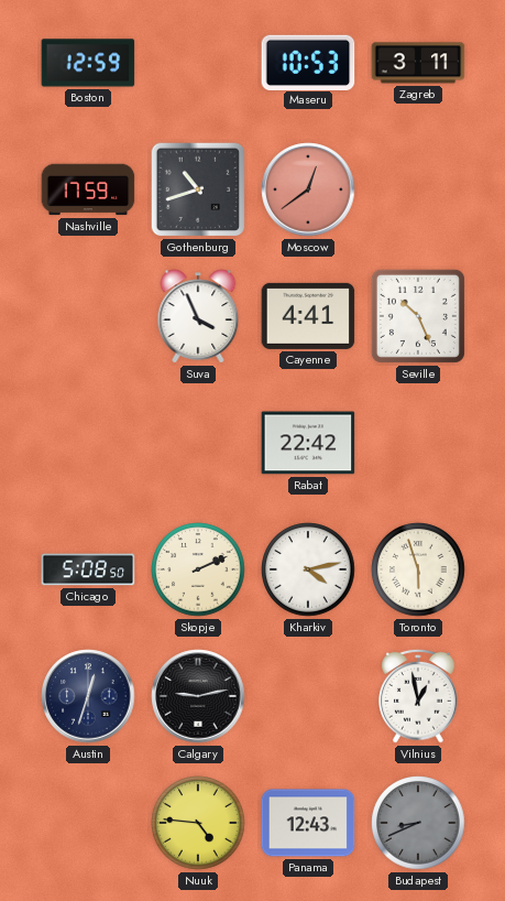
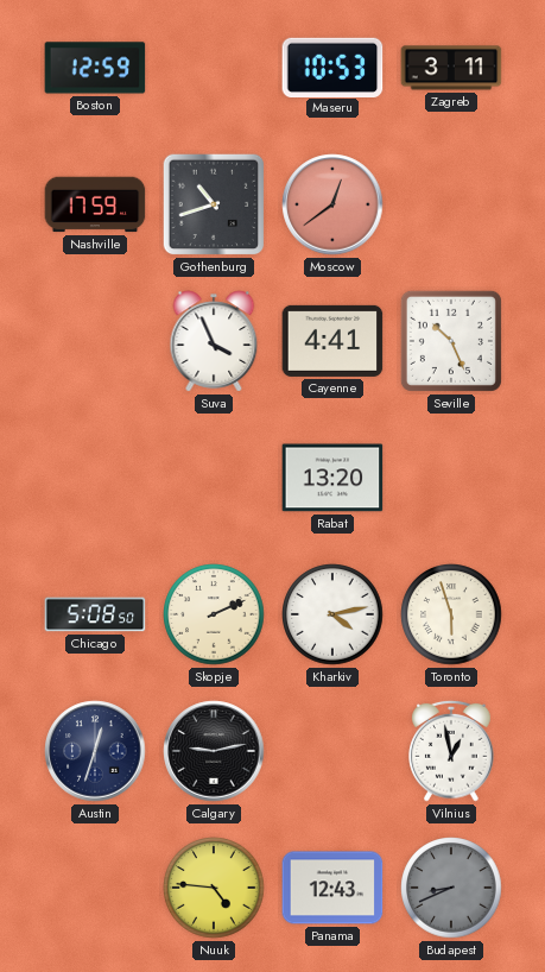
Rabat: 22:42 -> 13:20 (332, 478)
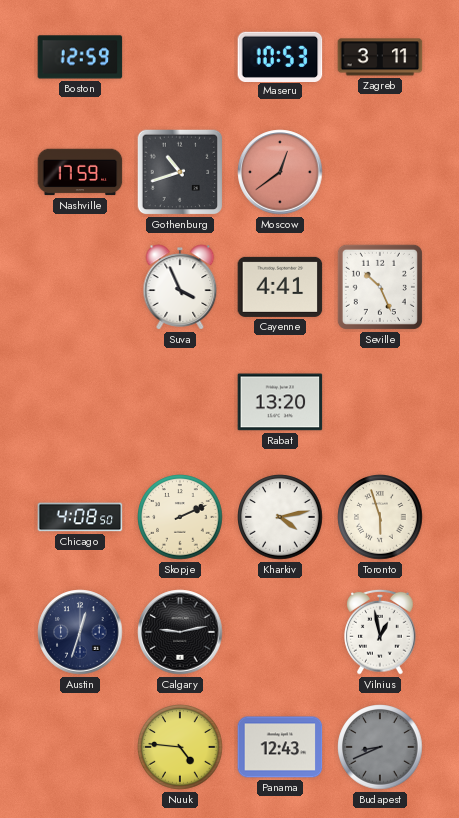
Chicago: 5:08 -> 4:08 (80, 517)
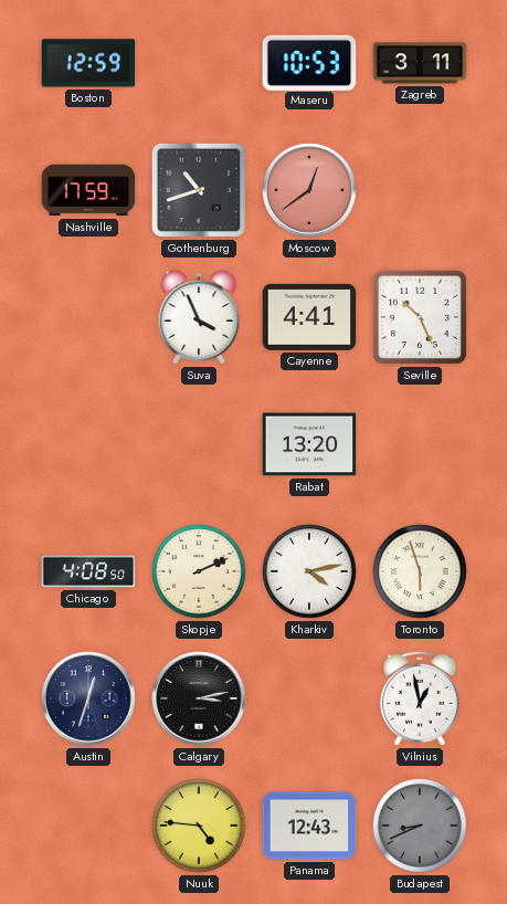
Calgary: 9:13 -> 3:13 (199, 698)
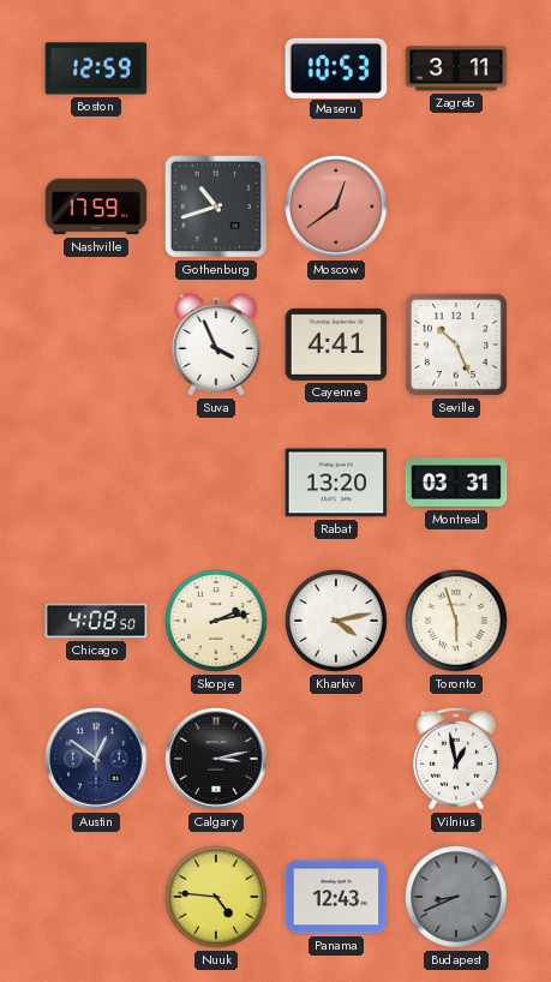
Montreal: none -> 03:31 (456, 483)
Skopje: 2:11 -> 2:13 (216, 621)
Austin: 12:33 -> 12:51 (96, 759)
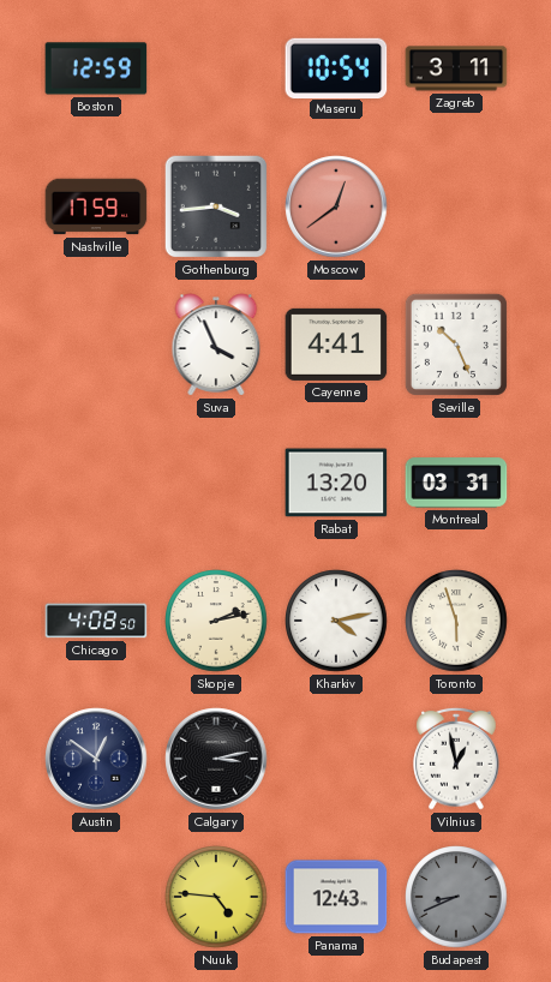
Maseru: 10:53 -> 10:54 (336, 67)
Gothenburg: 10:42 -> 3:44 (216, 206)
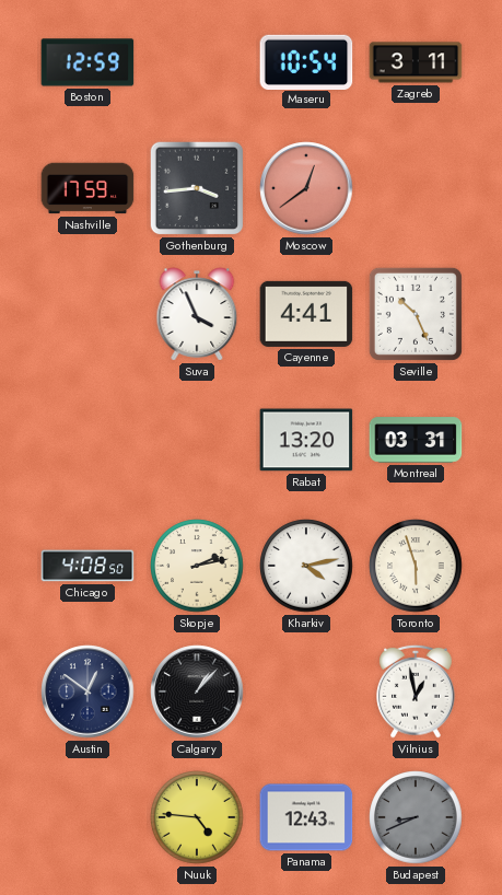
Calgary: 3:13 -> 1:07 (197, 691)
